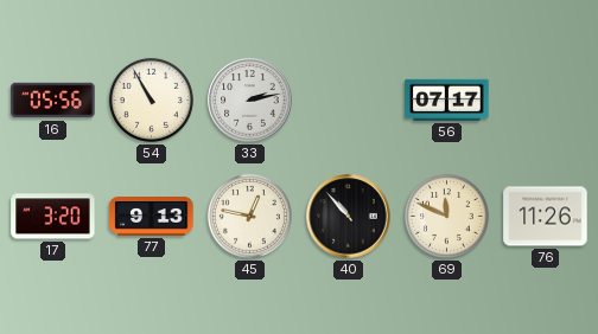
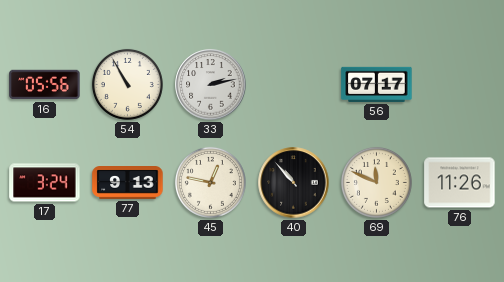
17: 3:20 -> 3:24 (45, 183)
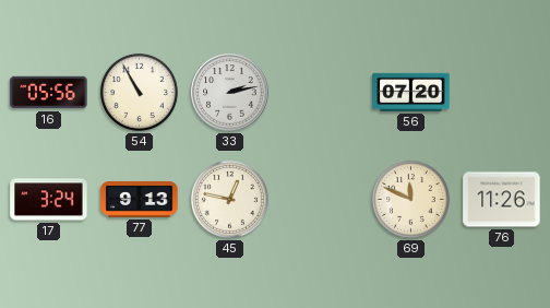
56: 07:17 -> 07:20 (411, 92)
40: 10:53 -> none (294, 183)
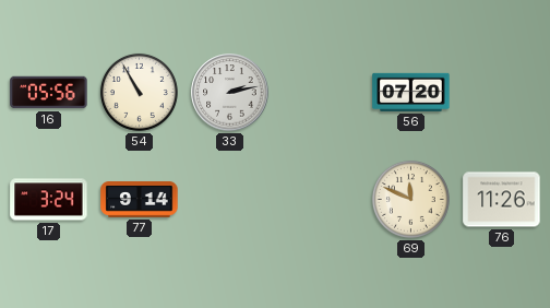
77: 9:13 -> 9:14 (140, 200)
45: 12:47 -> none (229, 199)
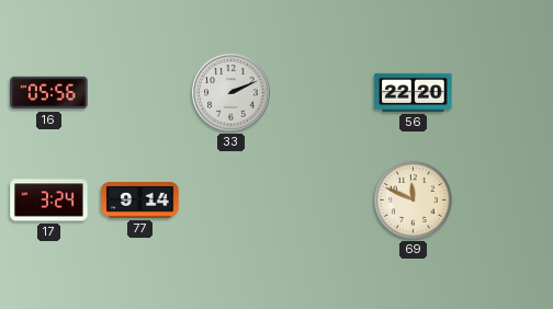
54: 10:55 -> none (139, 92)
33: 2:13 -> 2:11 (232, 93)
56: 07:20 -> 22:20 (414, 92)
76: 11:26 -> none (502, 200)
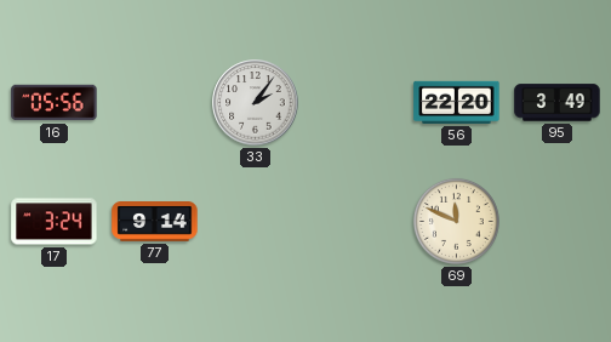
33: 2:11 -> 2:06 (256, 103)
95: none -> 3:49 (558, 103)
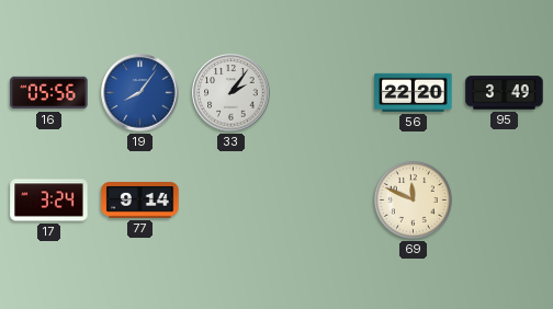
19: none -> 8:06 (140, 93)
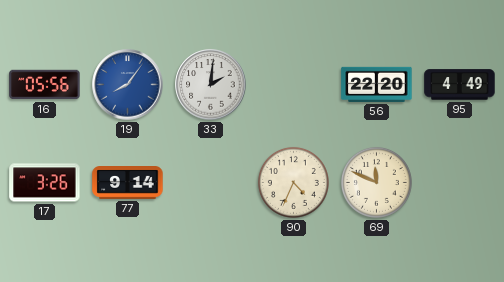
33: 2:06 -> 2:01 (211, 85)
95: 3:49 -> 4:49 (460, 85)
17: 3:24 -> 3:26 (45, 183)
90: none -> 4:34 (293, 182)
